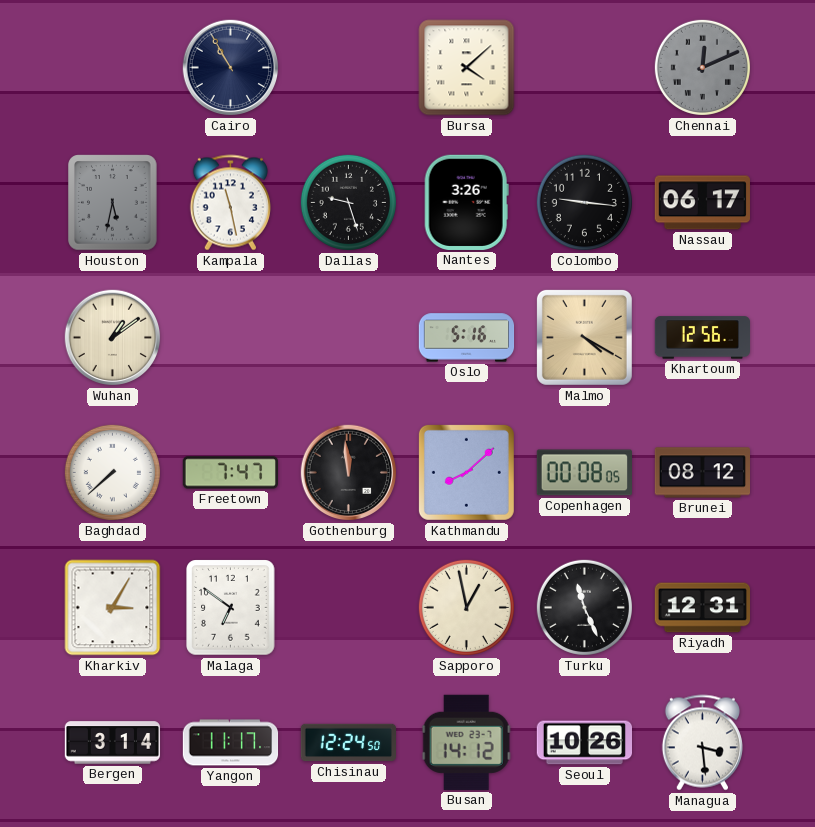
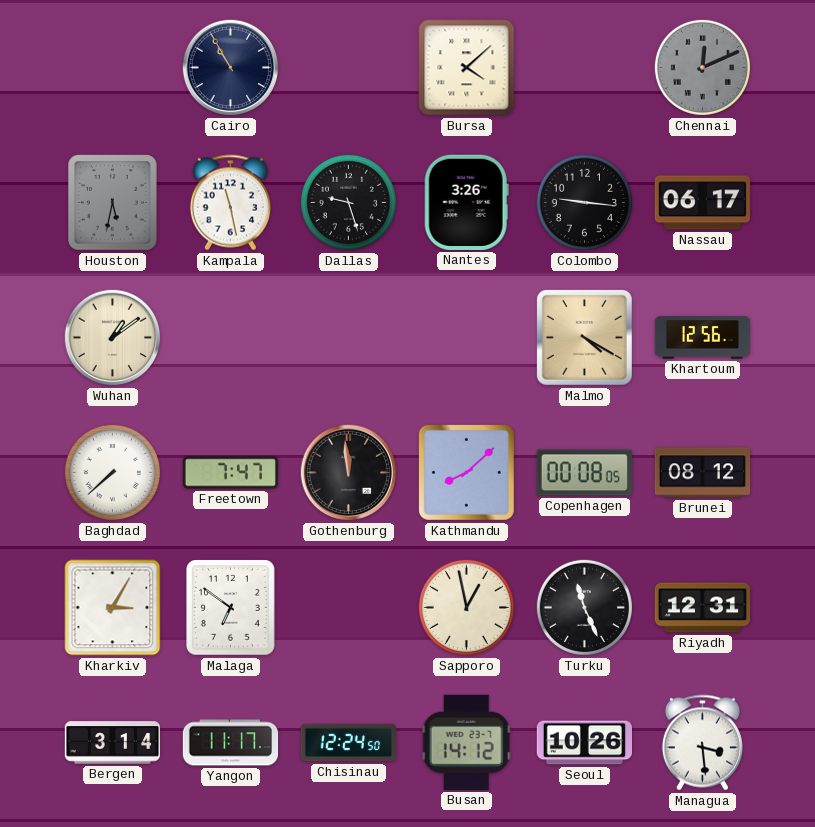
Oslo: 5:16 -> none (467, 338)
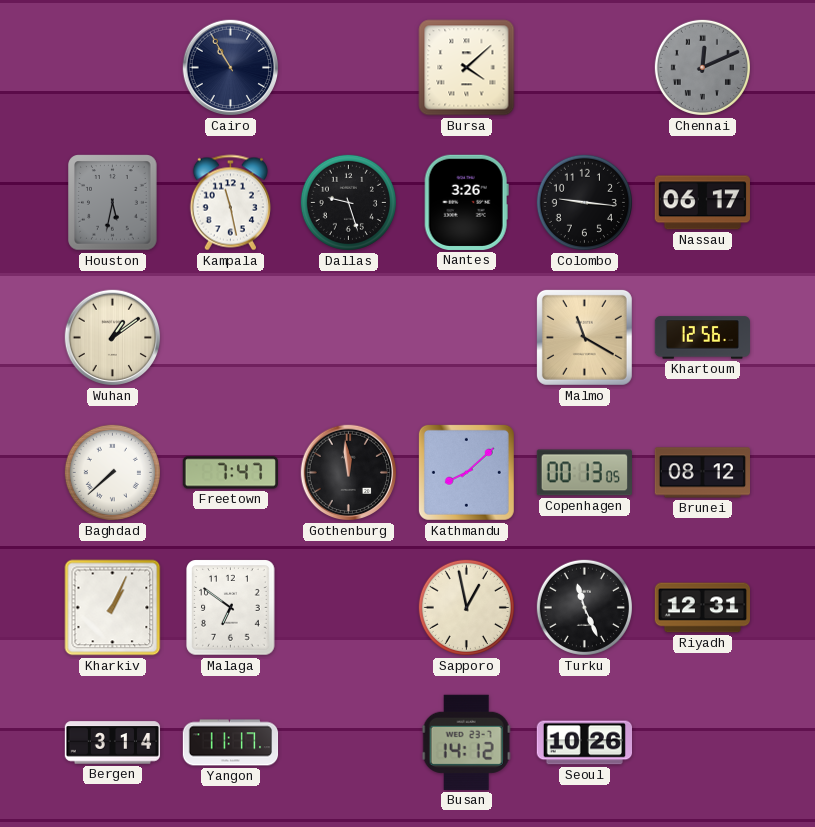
Malmo: 4:20 -> 11:20 (584, 337)
Copenhagen: 00:08 -> 00:13 (584, 473)
Kharkiv: 3:05 -> 1:04 (113, 608)
Chisinau: 12:24 -> none (348, 743)
Managua: 3:29 -> none (702, 743)
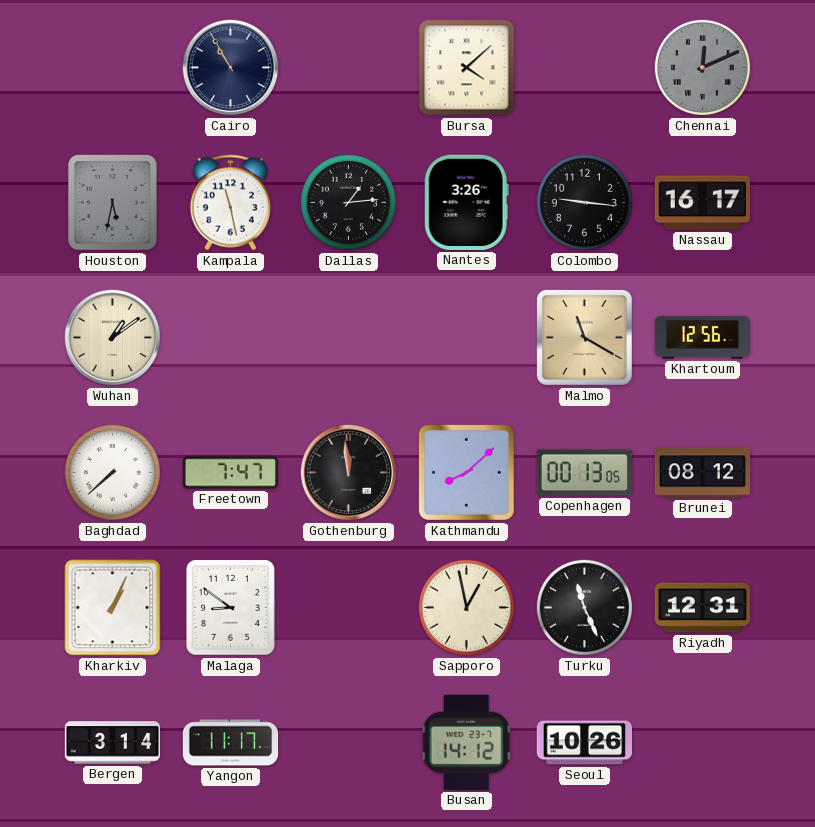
Dallas: 9:27 -> 1:14 (348, 202)
Nassau: 06:17 -> 16:17 (702, 203)
Malaga: 6:51 -> 8:51 (231, 608)
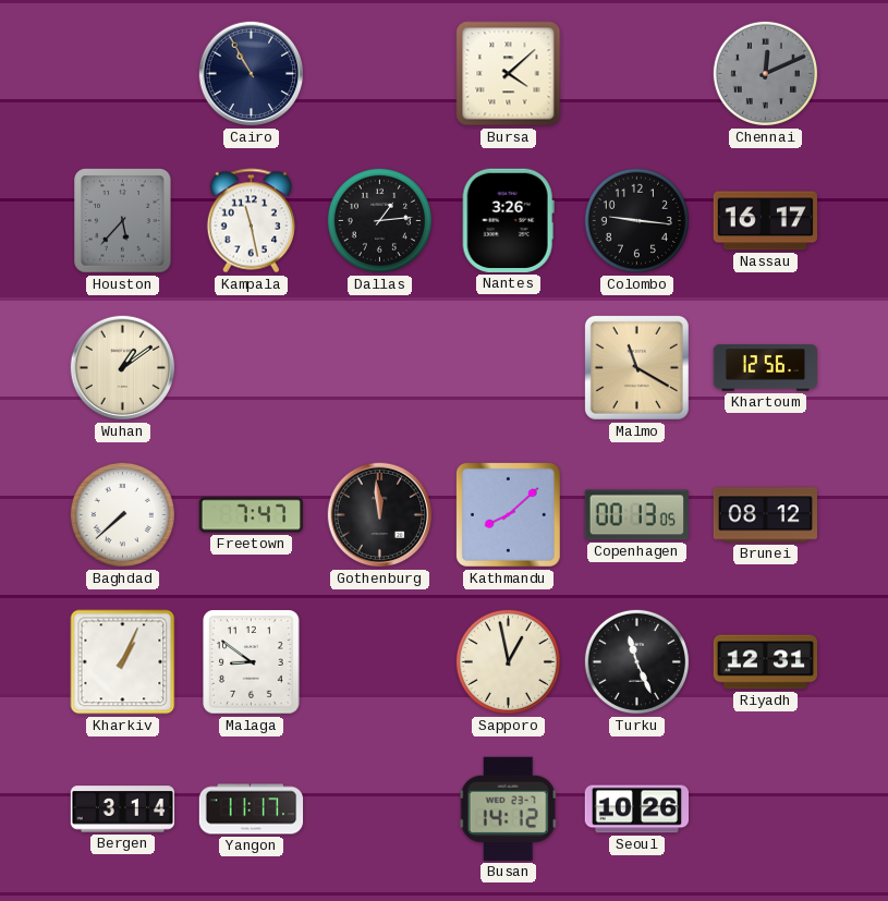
Houston: 5:32 -> 5:37 (123, 221)
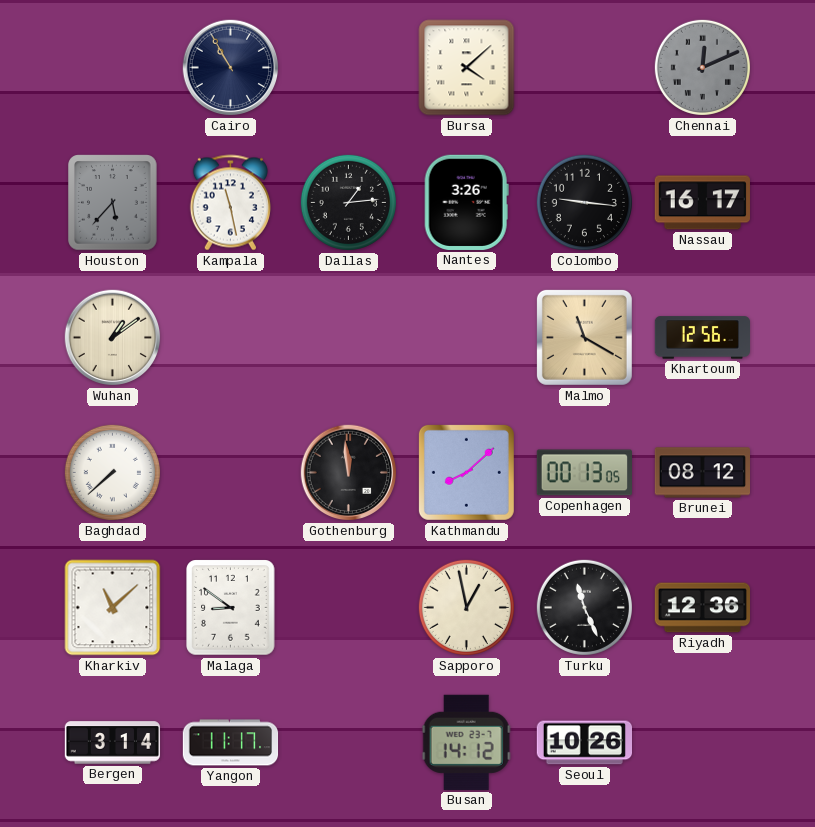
Freetown: 7:47 -> none (251, 515)
Kharkiv: 1:04 -> 11:08 (113, 608)
Riyadh: 12:31 -> 12:36 (702, 608)
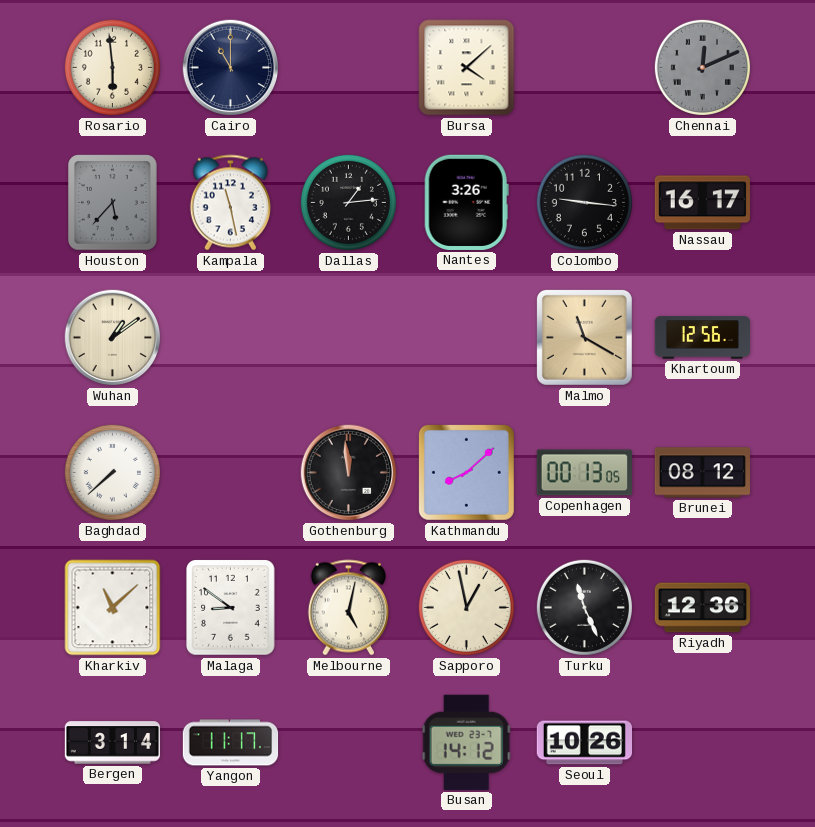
Rosario: none -> 5:59 (112, 67)
Cairo: 10:55 -> 11:00 (231, 68)
Melbourne: none -> 5:02 (348, 608)
